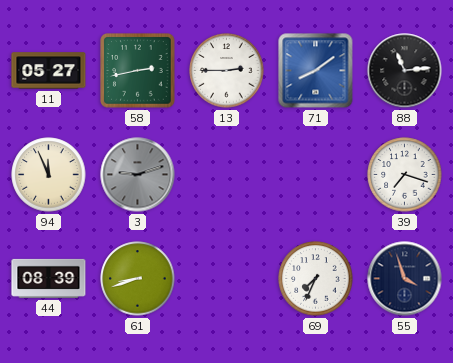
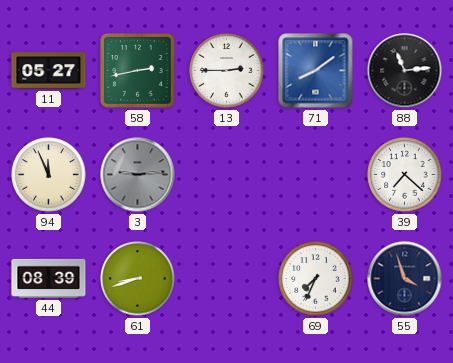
3: 9:12 -> 9:14 (138, 175)
39: 7:18 -> 7:22 (405, 175)
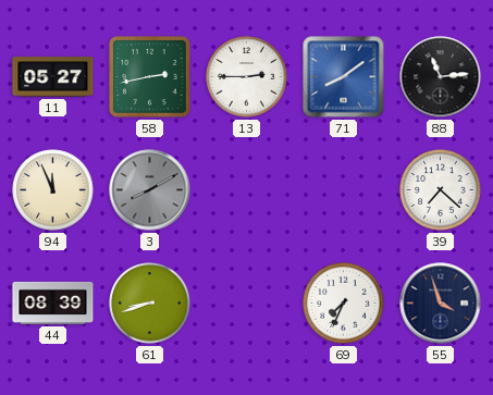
3: 9:14 -> 8:10 (150, 190)
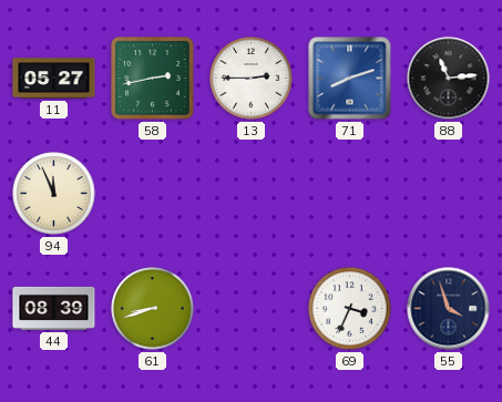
71: 8:09 -> 8:12 (350, 79)
3: 8:10 -> none (150, 190)
39: 7:22 -> none (441, 190)
69: 7:34 -> 3:34 (350, 309)
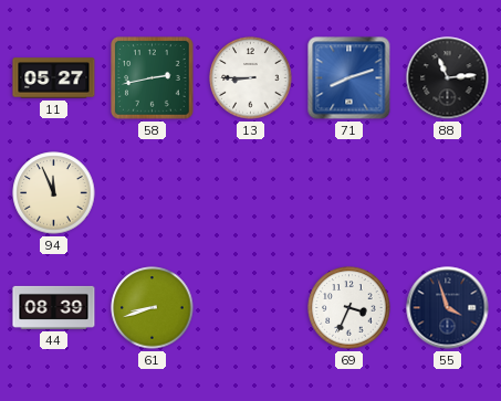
13: 2:45 -> 8:45 (251, 78)
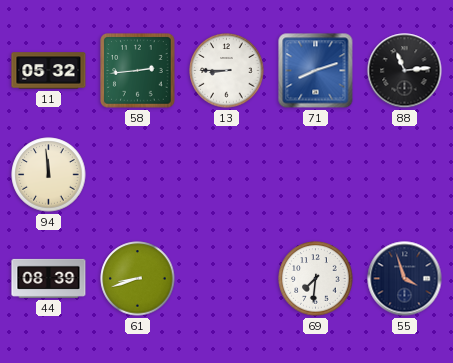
11: 05:27 -> 05:32 (49, 71)
58: 2:43 -> 2:44 (138, 71)
94: 11:56 -> 11:59 (49, 175)
69: 3:34 -> 7:31 (316, 279)
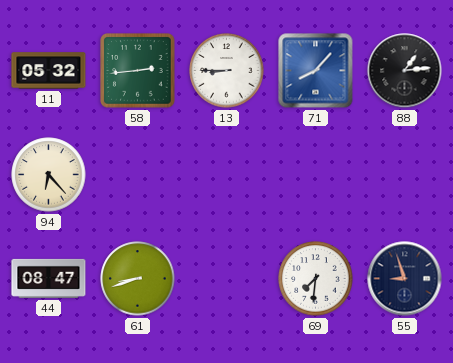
71: 8:12 -> 8:07 (316, 71)
88: 11:14 -> 1:14 (405, 71)
94: 11:59 -> 6:23 (49, 175)
44: 08:39 -> 08:47 (49, 278)
55: 3:57 -> 8:57 (405, 279)
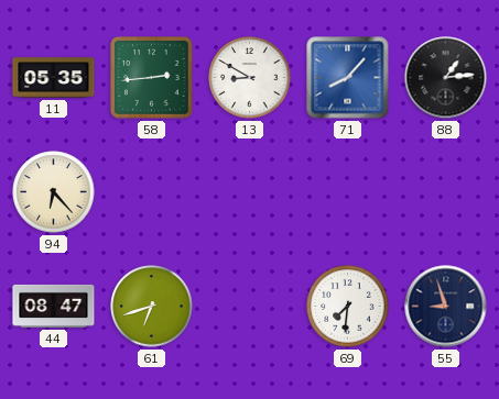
11: 05:32 -> 05:35 (54, 78)
13: 8:45 -> 8:50 (250, 78)
61: 8:42 -> 6:42 (152, 307)
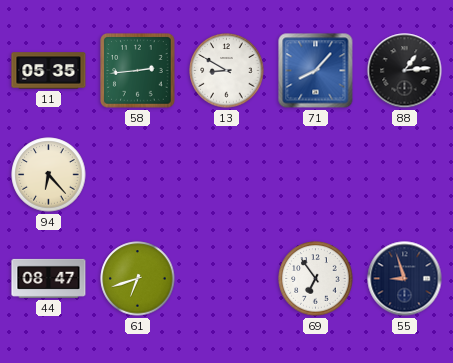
69: 7:31 -> 6:54 (316, 279)
